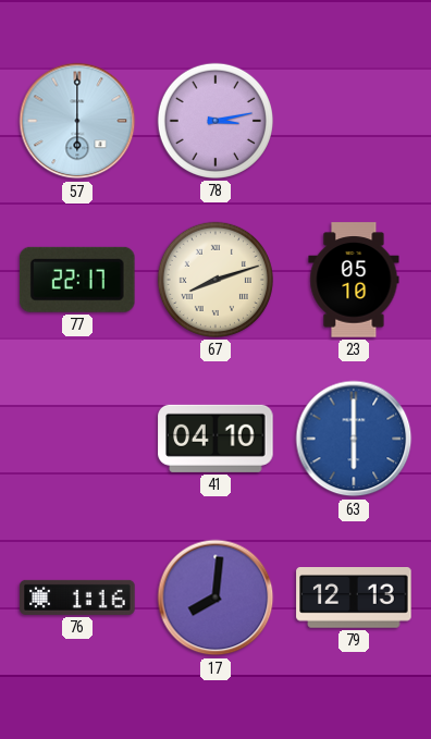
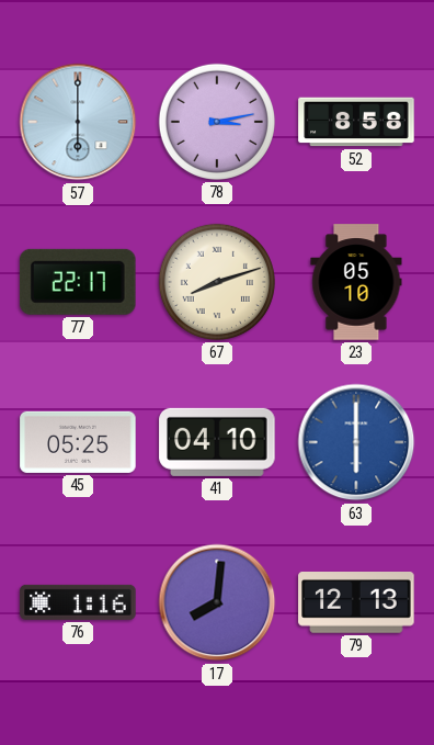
52: none -> 8:58 (356, 122)
45: none -> 05:25 (78, 442)
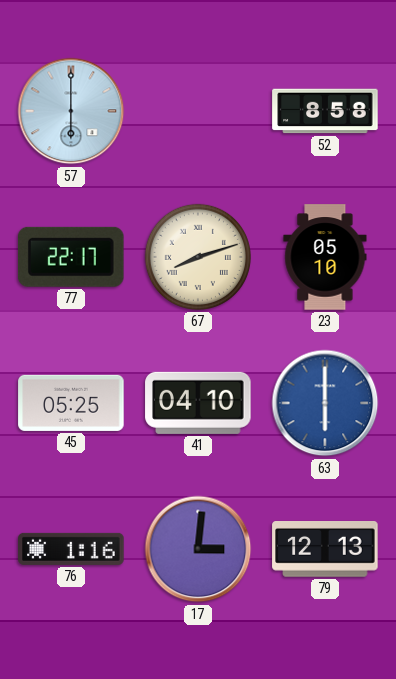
78: 3:13 -> none (217, 122)
17: 8:01 -> 3:01 (198, 549)
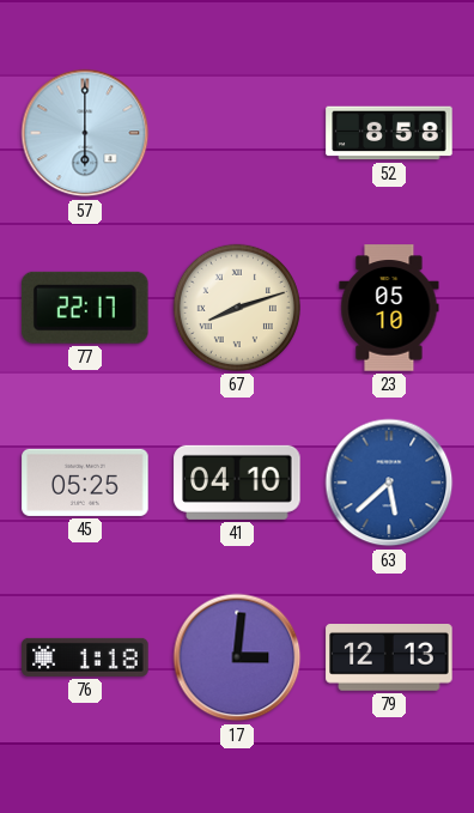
63: 6:00 -> 5:38 (389, 483)
76: 1:16 -> 1:18 (85, 657)
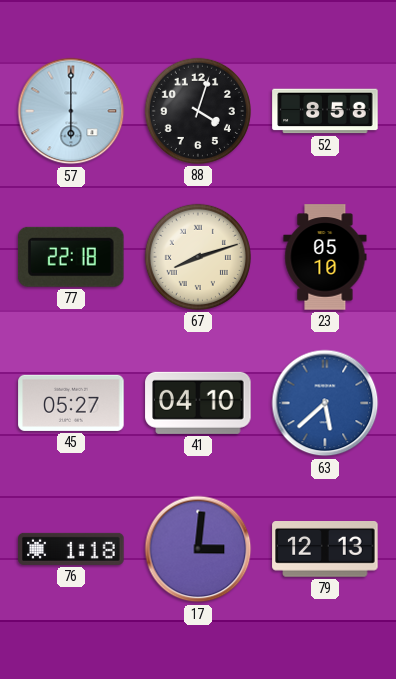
88: none -> 4:03 (198, 111)
77: 22:17 -> 22:18 (71, 257)
45: 05:25 -> 05:27 (71, 403)
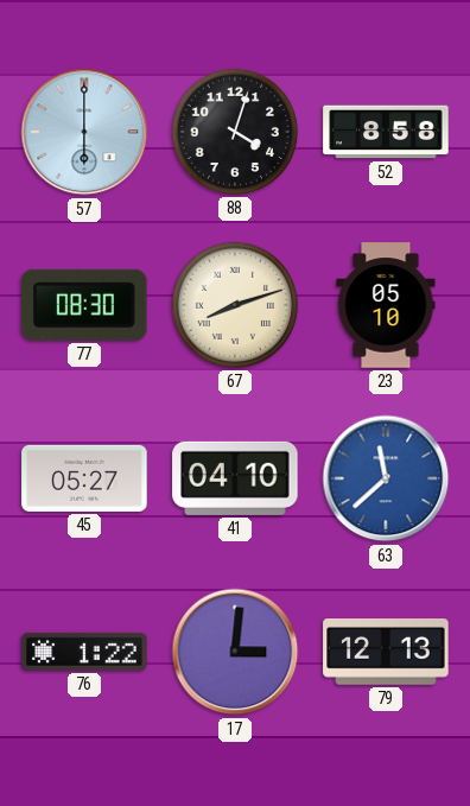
77: 22:18 -> 08:30 (84, 305)
63: 5:38 -> 11:38 (386, 478)
76: 1:18 -> 1:22 (84, 652)
